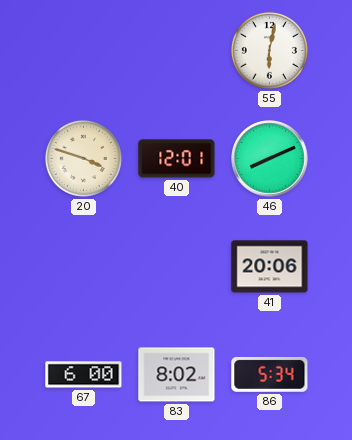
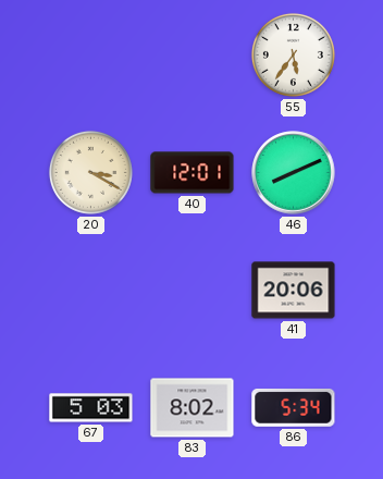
55: 6:02 -> 5:36 (293, 54)
20: 3:48 -> 3:20 (90, 172)
67: 6:00 -> 5:03 (91, 408)
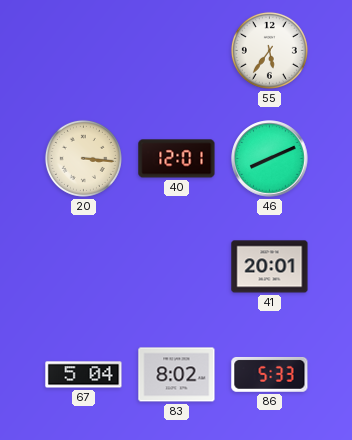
20: 3:20 -> 3:16 (83, 158)
41: 20:06 -> 20:01 (270, 267)
67: 5:03 -> 5:04 (84, 375)
86: 5:34 -> 5:33 (270, 374)
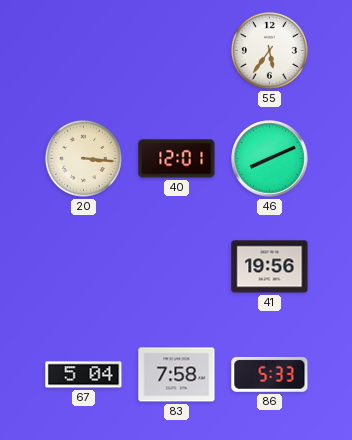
41: 20:01 -> 19:56 (270, 267)
83: 8:02 -> 7:58 (177, 375)
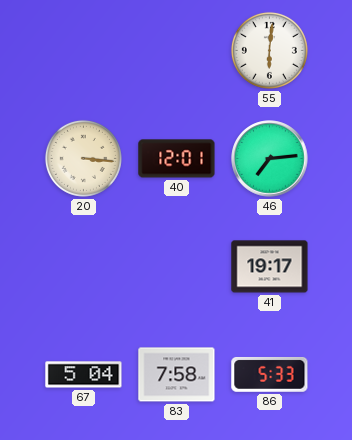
55: 5:36 -> 6:01 (269, 50)
46: 8:11 -> 7:14 (270, 159)
41: 19:56 -> 19:17 (270, 267)
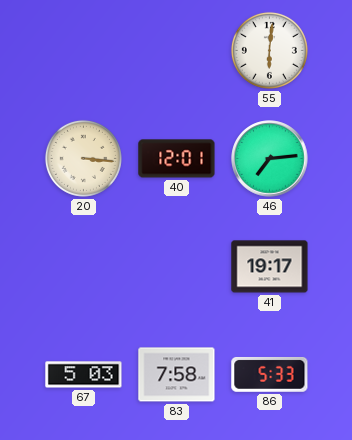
67: 5:04 -> 5:03 (84, 375)
